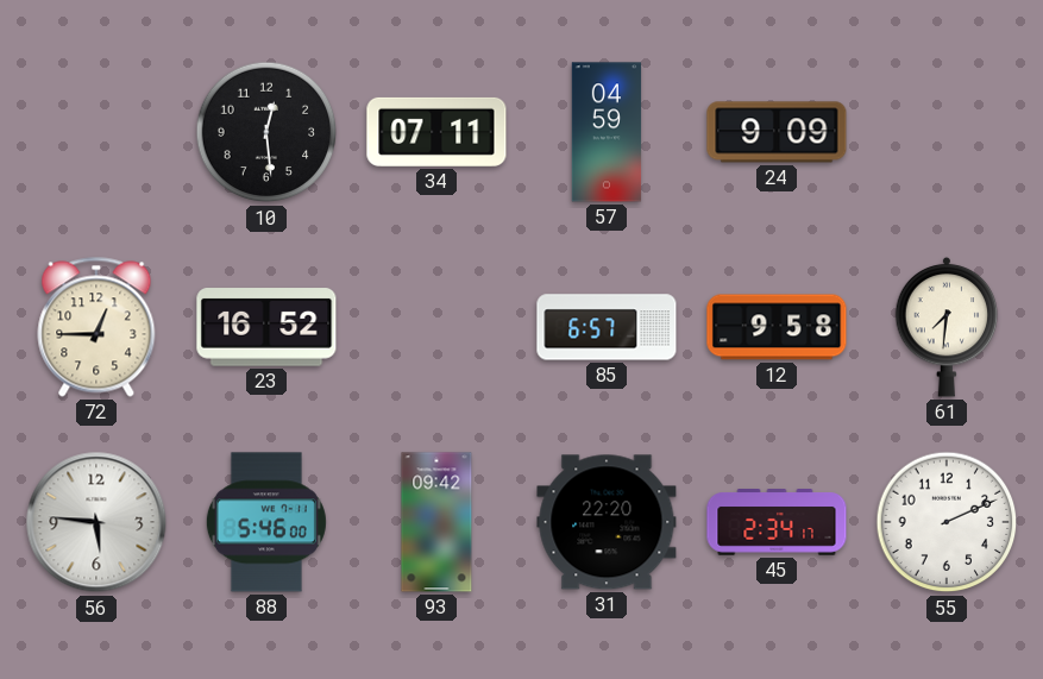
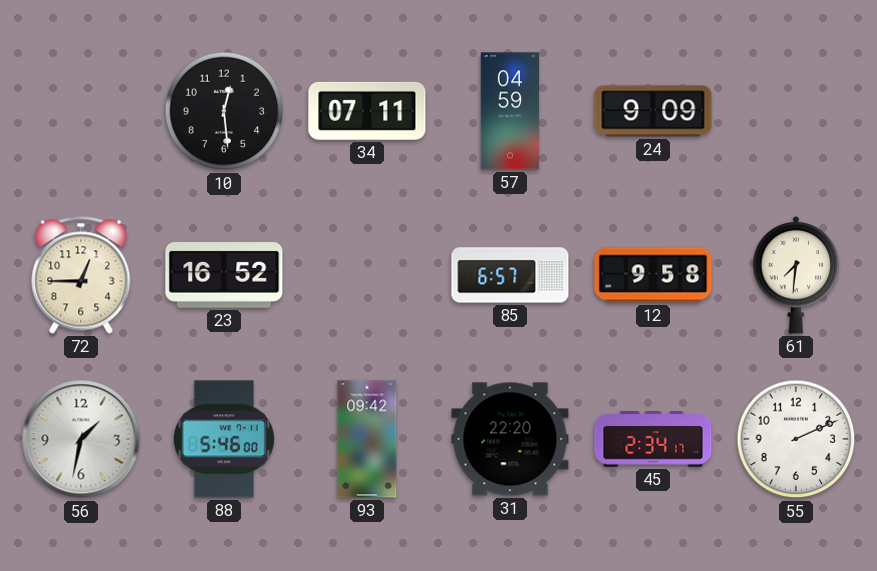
56: 5:46 -> 1:32 (81, 439)
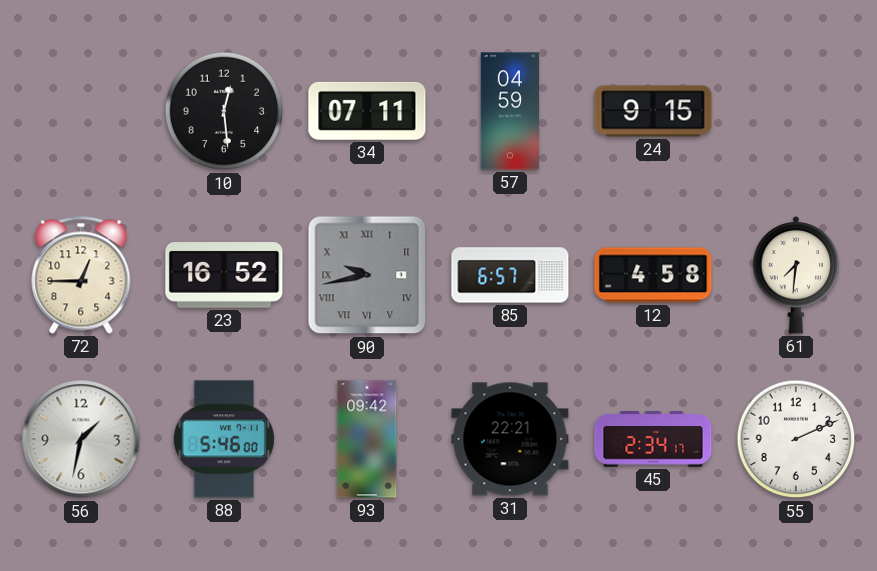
24: 9:09 -> 9:15 (653, 111)
90: none -> 9:43 (367, 275)
12: 9:58 -> 4:58 (653, 275)
31: 22:20 -> 22:21 (510, 439)
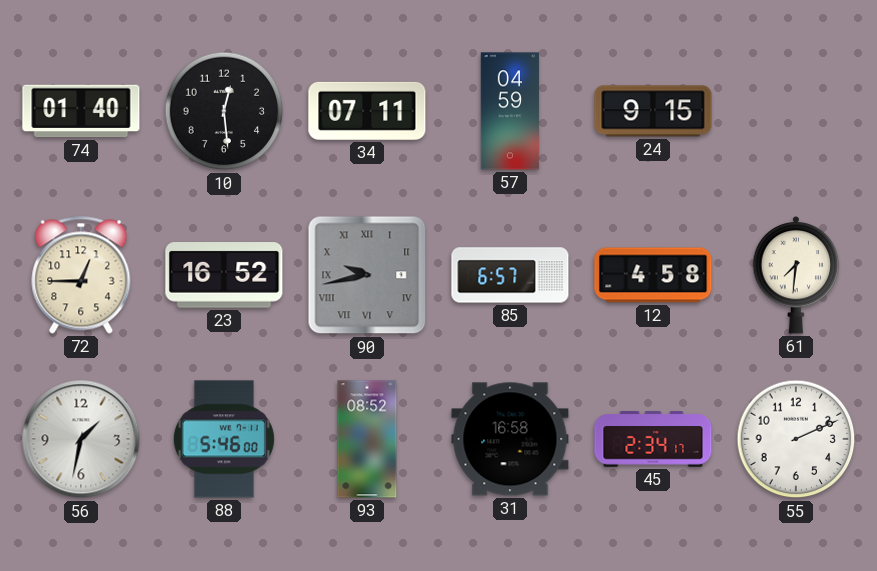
74: none -> 01:40 (81, 111)
93: 09:42 -> 08:52 (367, 439)
31: 22:21 -> 16:58 (510, 439)
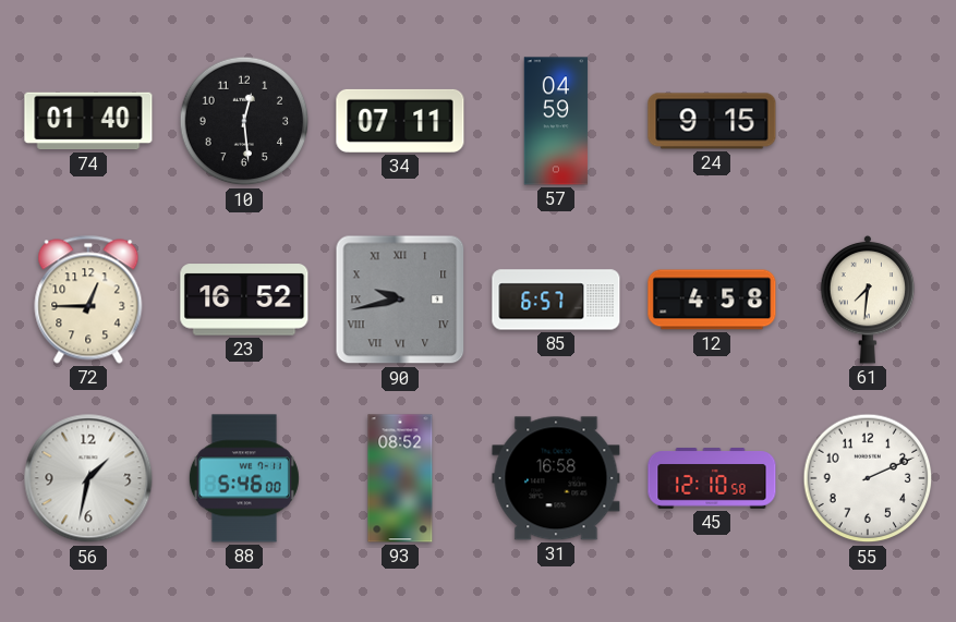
45: 2:34 -> 12:10 (712, 478)
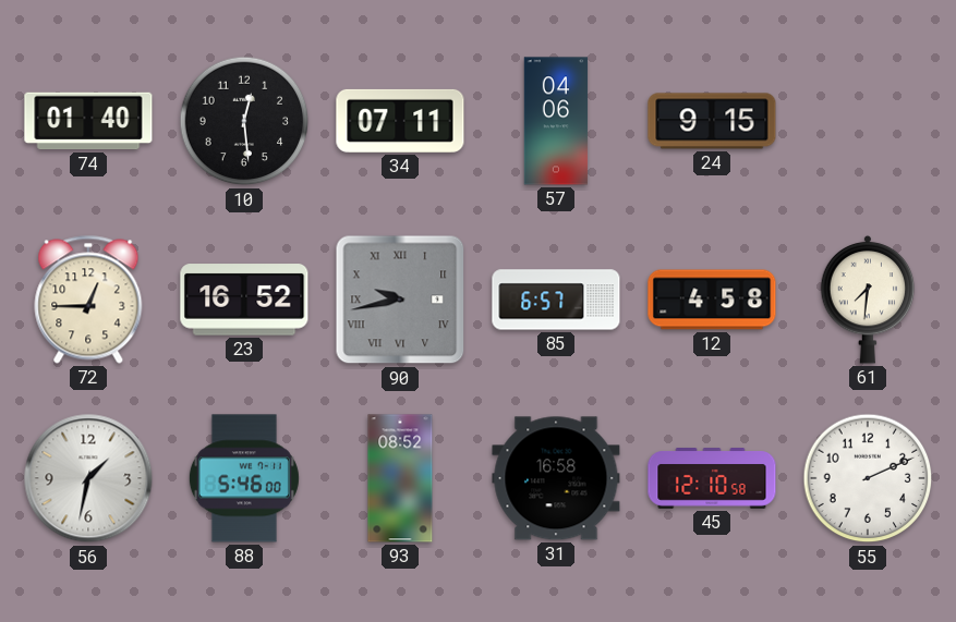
57: 04:59 -> 04:06 (556, 121)
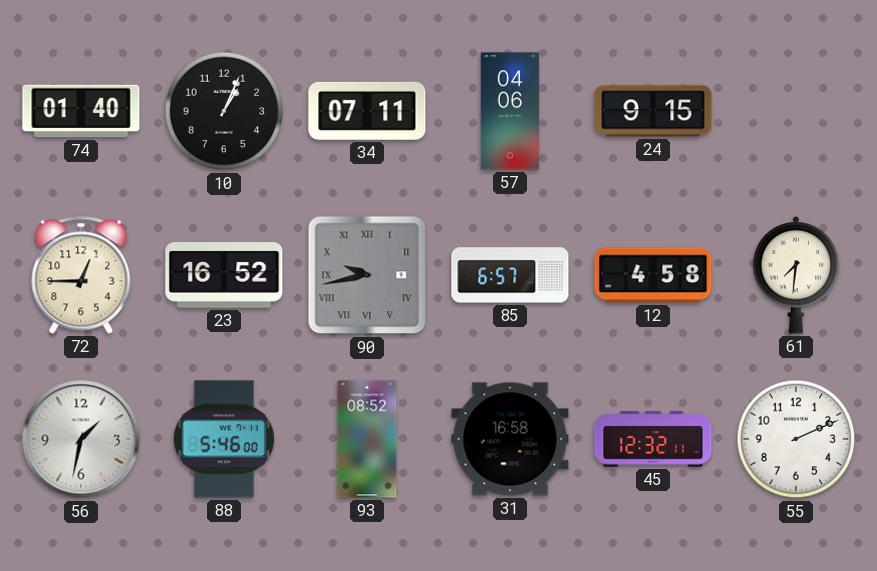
10: 12:29 -> 1:04 (224, 111)
45: 12:10 -> 12:32 (653, 439)
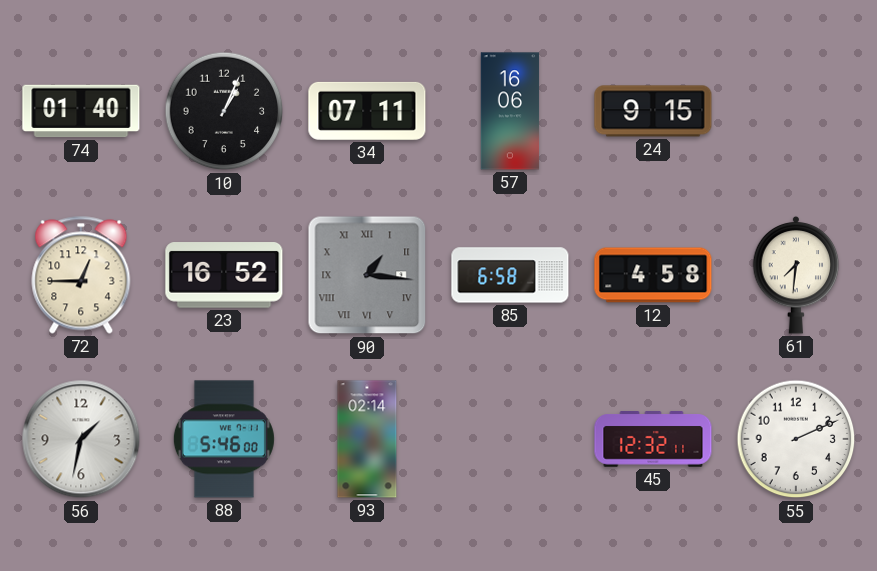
57: 04:06 -> 16:06 (510, 111)
90: 9:43 -> 1:16 (367, 275)
85: 6:57 -> 6:58 (510, 275)
93: 08:52 -> 02:14 (367, 439)
31: 16:58 -> none (510, 439)
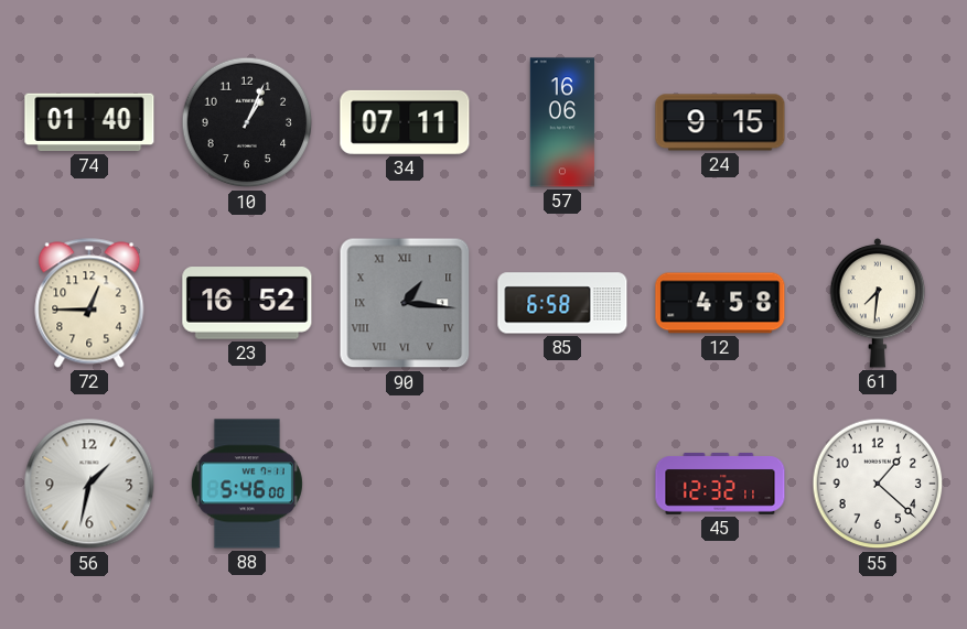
93: 02:14 -> none (367, 439)
55: 2:11 -> 1:22 (878, 484)
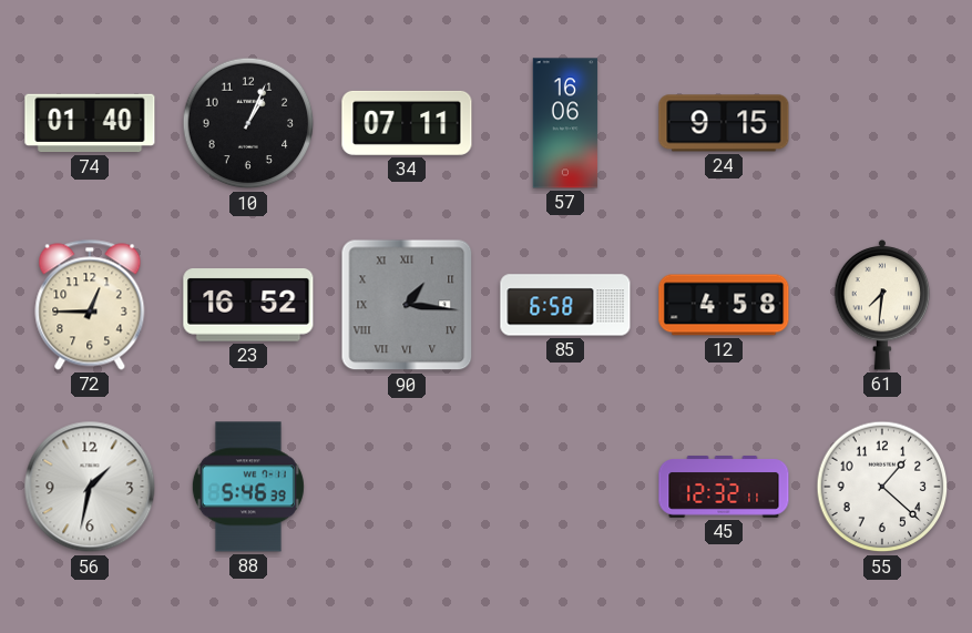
88: 5:46:00 -> 5:46:39 (248, 487)
